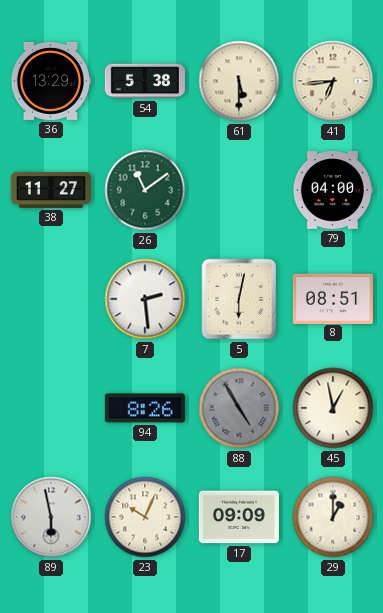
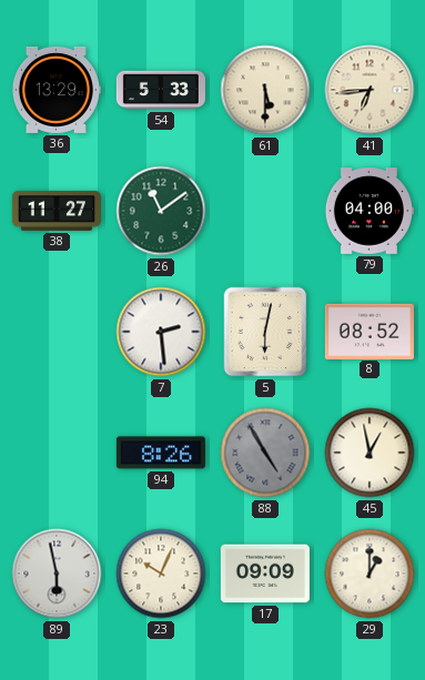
54: 5:38 -> 5:33 (161, 90)
8: 08:51 -> 08:52 (370, 331)
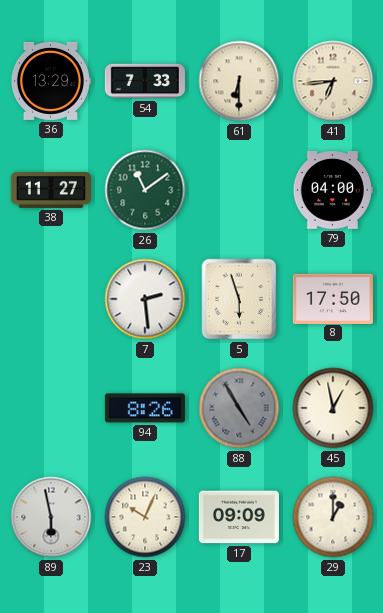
54: 5:33 -> 7:33 (145, 81)
61: 5:30 -> 6:30 (239, 81)
5: 6:02 -> 5:57 (239, 299)
8: 08:52 -> 17:50 (333, 298)
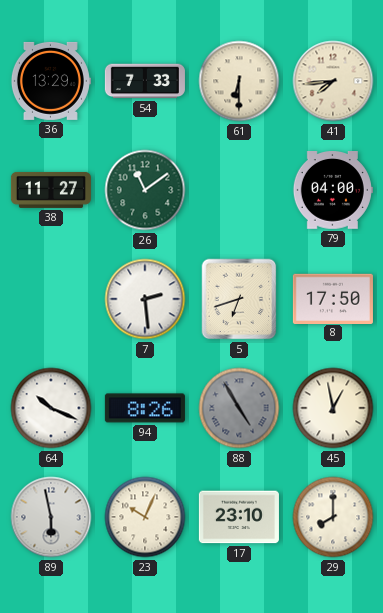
41: 6:44 -> 7:44 (333, 81)
5: 5:57 -> 6:42 (239, 299)
64: none -> 10:19 (51, 408)
17: 09:09 -> 23:10 (239, 517)
29: 1:00 -> 8:00 (333, 517)
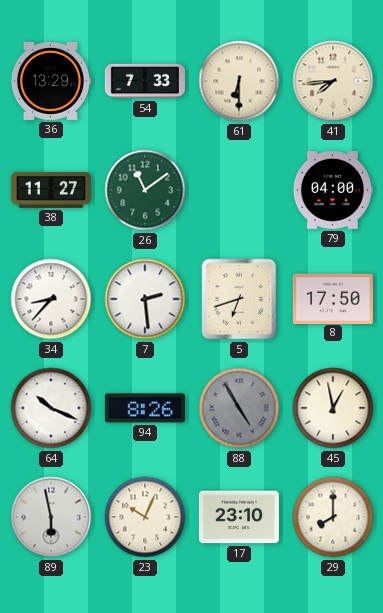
34: none -> 8:37 (51, 299)
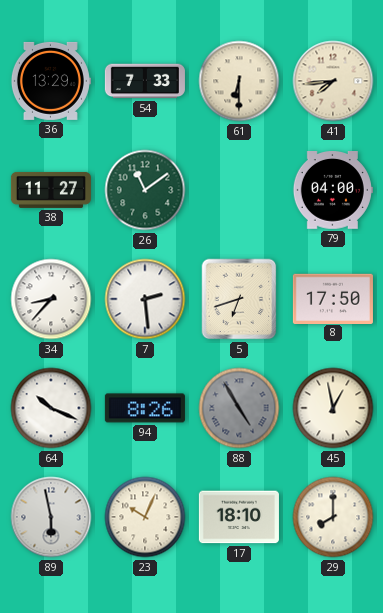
17: 23:10 -> 18:10 (239, 517)
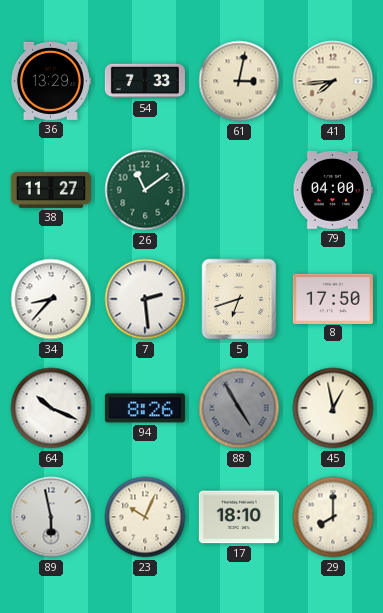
61: 6:30 -> 3:02 (239, 81)
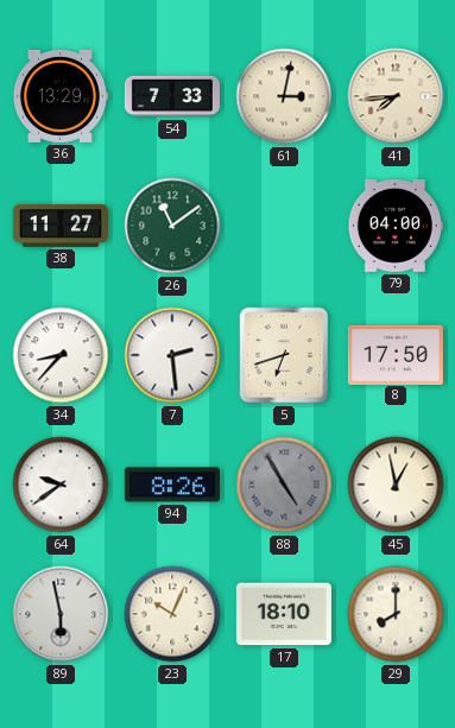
64: 10:19 -> 9:39 (61, 485)
